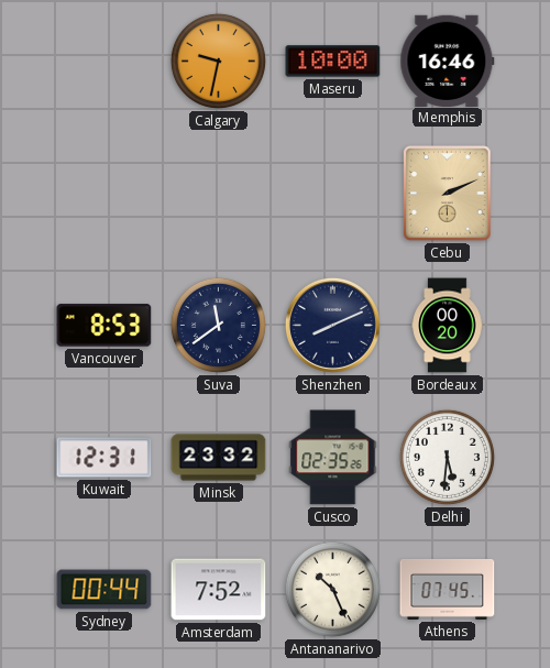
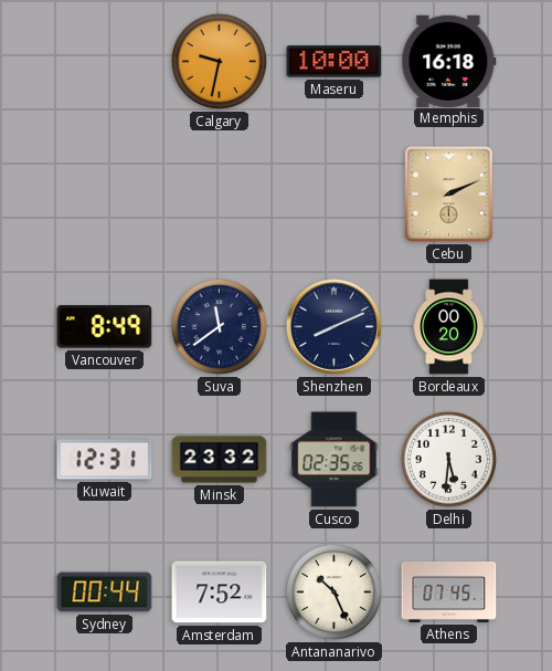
Memphis: 16:46 -> 16:18 (449, 61)
Vancouver: 8:53 -> 8:49 (105, 327)
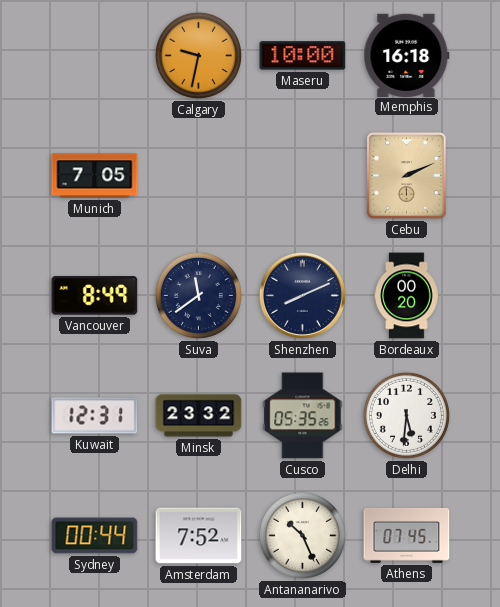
Munich: none -> 7:05 (95, 176)
Cusco: 02:35 -> 05:35 (303, 416)
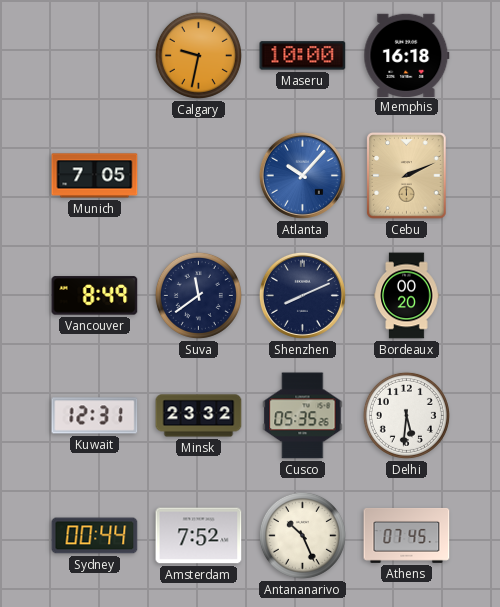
Atlanta: none -> 10:07 (302, 175)
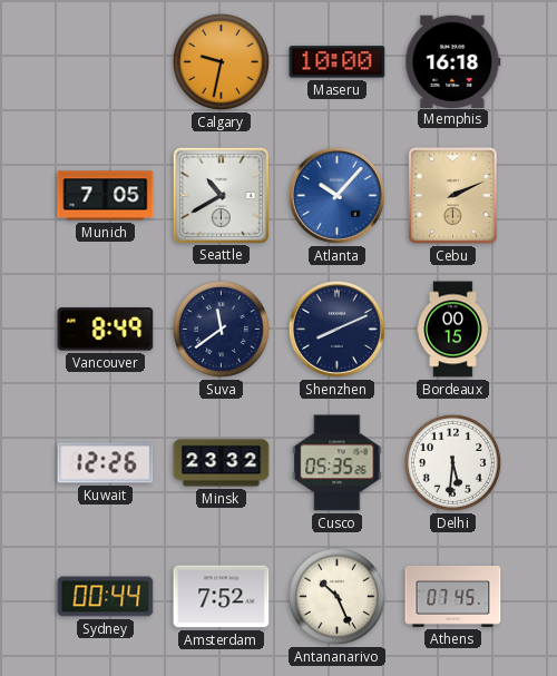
Seattle: none -> 10:40 (221, 195)
Bordeaux: 00:20 -> 00:15 (453, 330)
Kuwait: 12:31 -> 12:26 (106, 463)
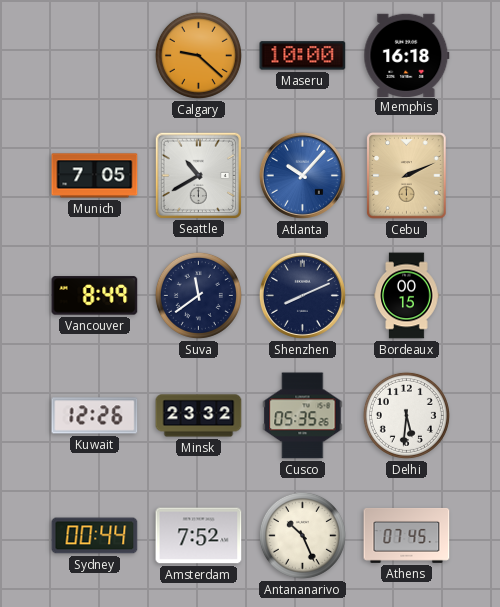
Calgary: 9:32 -> 9:22 (198, 55)
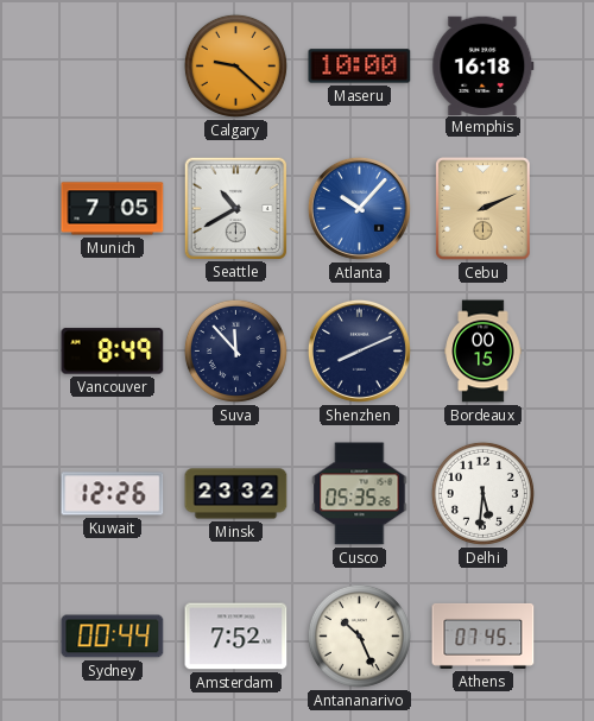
Suva: 11:39 -> 11:53 (235, 350)
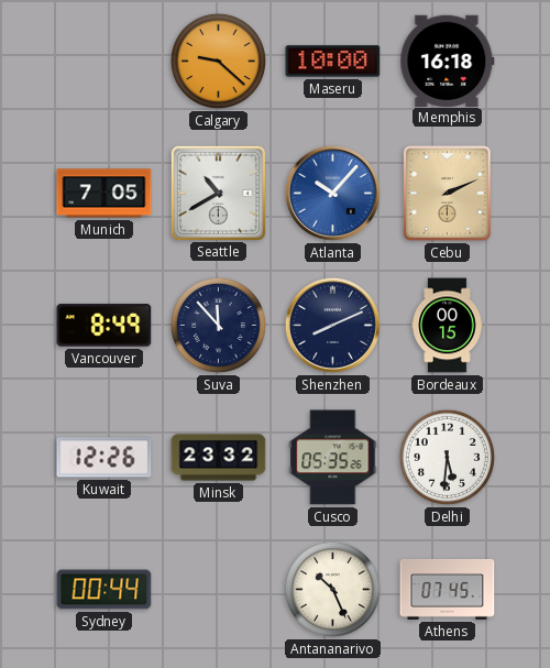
Amsterdam: 7:52 -> none (236, 637)
